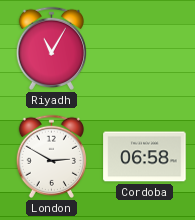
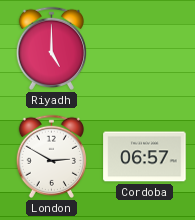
Riyadh: 11:05 -> 5:00 (51, 48)
Cordoba: 06:58 -> 06:57 (145, 157)
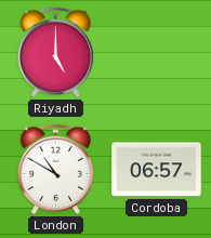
London: 2:50 -> 10:50 (55, 169)
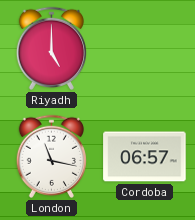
London: 10:50 -> 11:17 (51, 156)
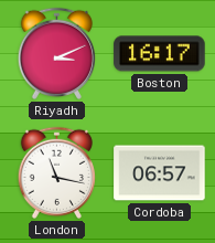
Riyadh: 5:00 -> 3:11 (56, 53)
Boston: none -> 16:17 (160, 54)
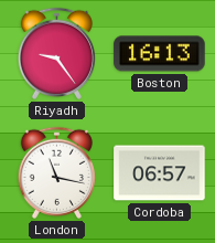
Riyadh: 3:11 -> 9:24 (56, 53)
Boston: 16:17 -> 16:13 (160, 54)
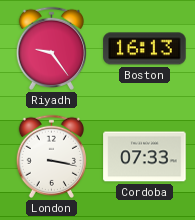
London: 11:17 -> 3:17 (51, 156)
Cordoba: 06:57 -> 07:33 (145, 157)
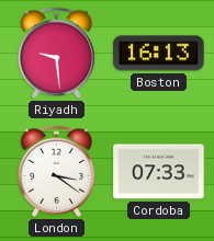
Riyadh: 9:24 -> 9:29 (56, 53)
London: 3:17 -> 3:21 (56, 171)
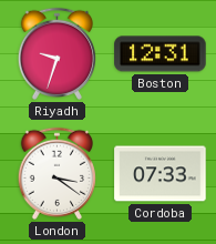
Riyadh: 9:29 -> 9:33 (56, 53)
Boston: 16:13 -> 12:31 (161, 54)
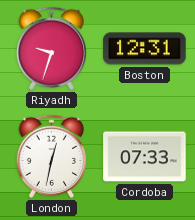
London: 3:21 -> 12:32 (51, 156)
